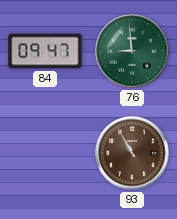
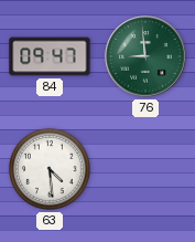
63: none -> 4:29 (50, 169)
93: 10:55 -> none (132, 153)
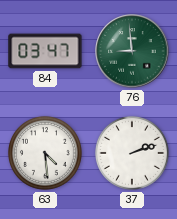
84: 09:47 -> 03:47 (45, 51)
37: none -> 2:12 (132, 153)
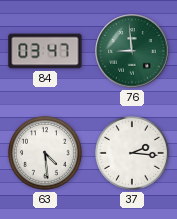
37: 2:12 -> 2:16 (132, 153)
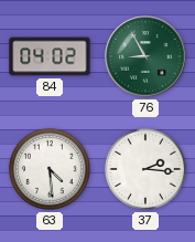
84: 03:47 -> 04:02 (50, 56)
76: 8:59 -> 8:55 (145, 56)
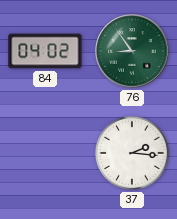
76: 8:55 -> 8:54 (132, 51)
63: 4:29 -> none (50, 169)
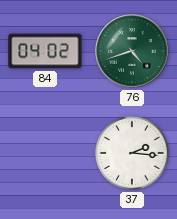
76: 8:54 -> 4:42 (132, 51)
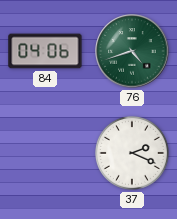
84: 04:02 -> 04:06 (45, 51)
37: 2:16 -> 2:19 (132, 153)
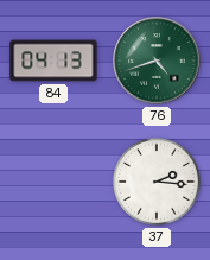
84: 04:06 -> 04:13 (53, 61)
37: 2:19 -> 2:16 (157, 182)
